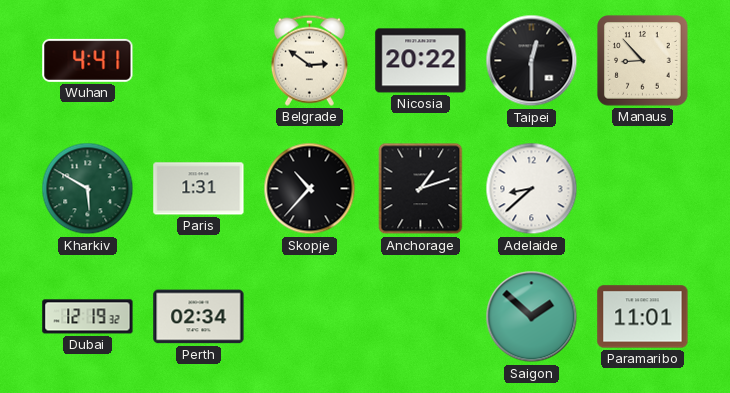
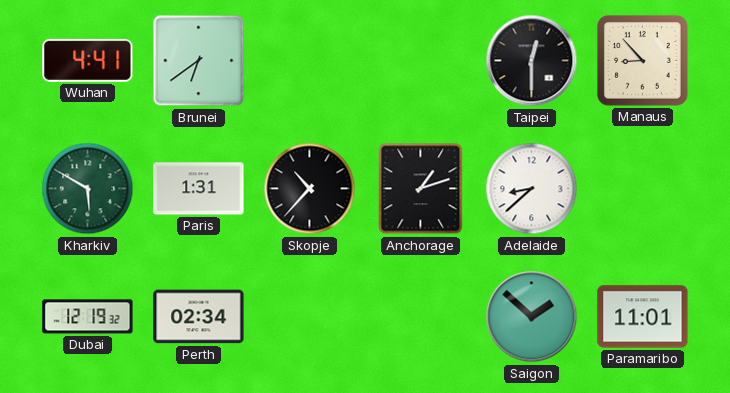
Brunei: none -> 6:39 (199, 61)
Belgrade: 2:51 -> none (309, 60)
Nicosia: 20:22 -> none (421, 61)
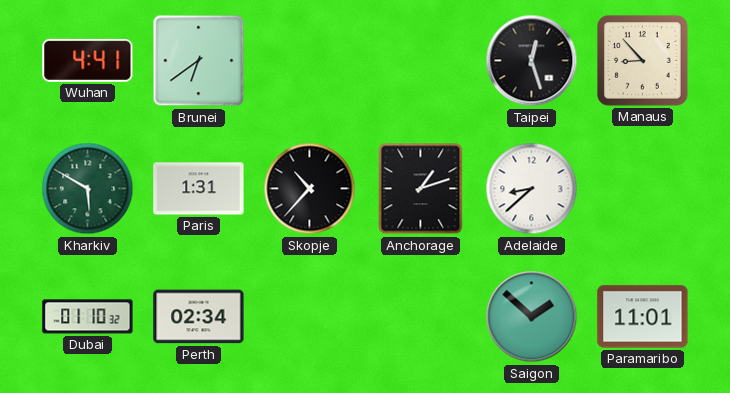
Taipei: 12:30 -> 12:27 (532, 61)
Dubai: 12:19 -> 01:10 (88, 317)
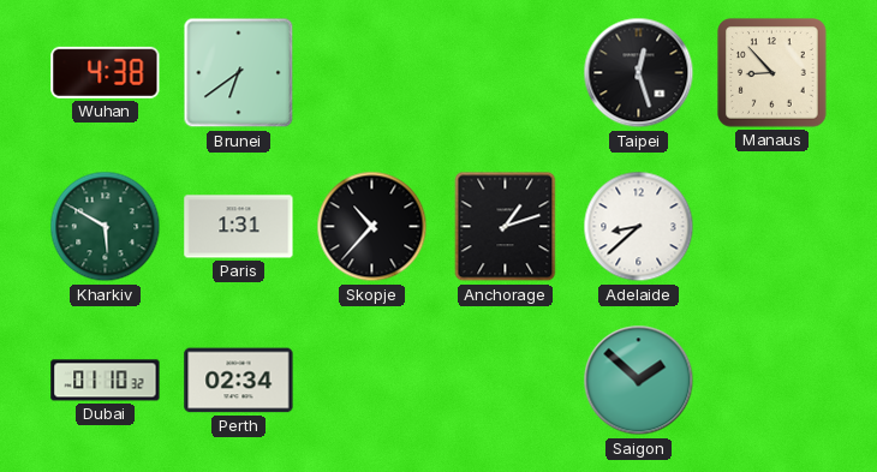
Wuhan: 4:41 -> 4:38 (106, 72)
Paramaribo: 11:01 -> none (643, 317)
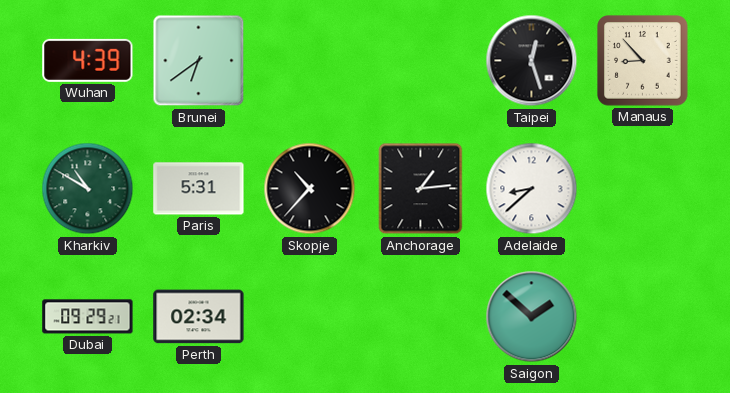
Wuhan: 4:38 -> 4:39 (88, 60)
Kharkiv: 5:50 -> 10:50 (88, 189)
Paris: 1:31 -> 5:31 (199, 189)
Anchorage: 1:12 -> 1:14 (421, 189)
Dubai: 01:10 -> 09:29 (88, 317)
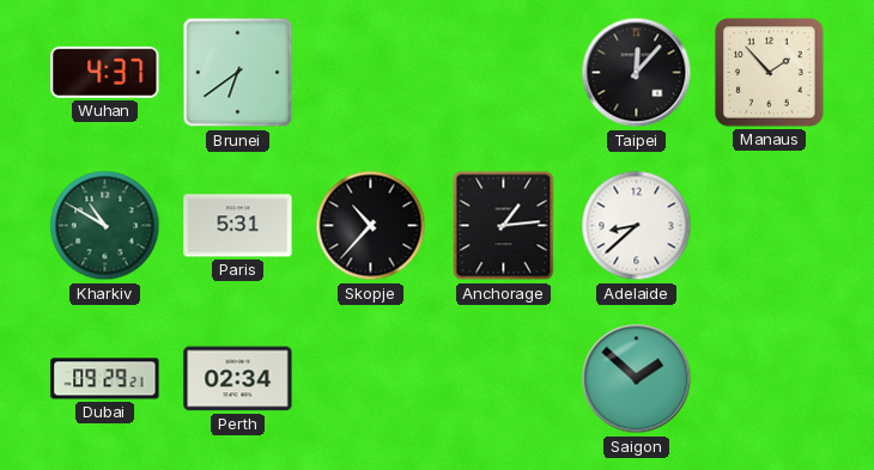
Wuhan: 4:39 -> 4:37 (105, 72)
Taipei: 12:27 -> 12:07 (637, 73)
Manaus: 8:53 -> 1:53 (770, 73)
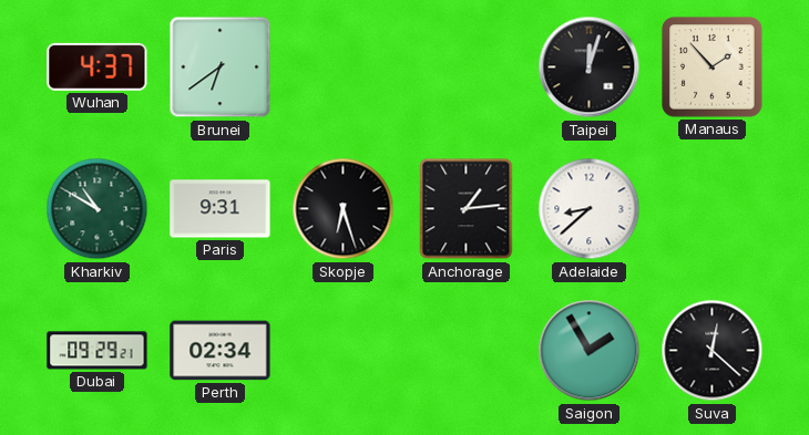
Taipei: 12:07 -> 12:03 (590, 68)
Paris: 5:31 -> 9:31 (221, 209)
Skopje: 10:37 -> 6:27 (344, 209)
Saigon: 1:52 -> 1:55 (590, 351)
Suva: none -> 12:22 (713, 351)
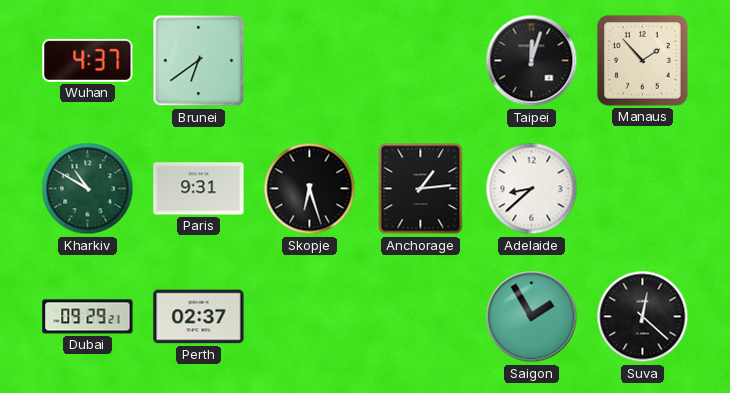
Perth: 02:34 -> 02:37 (199, 317)
